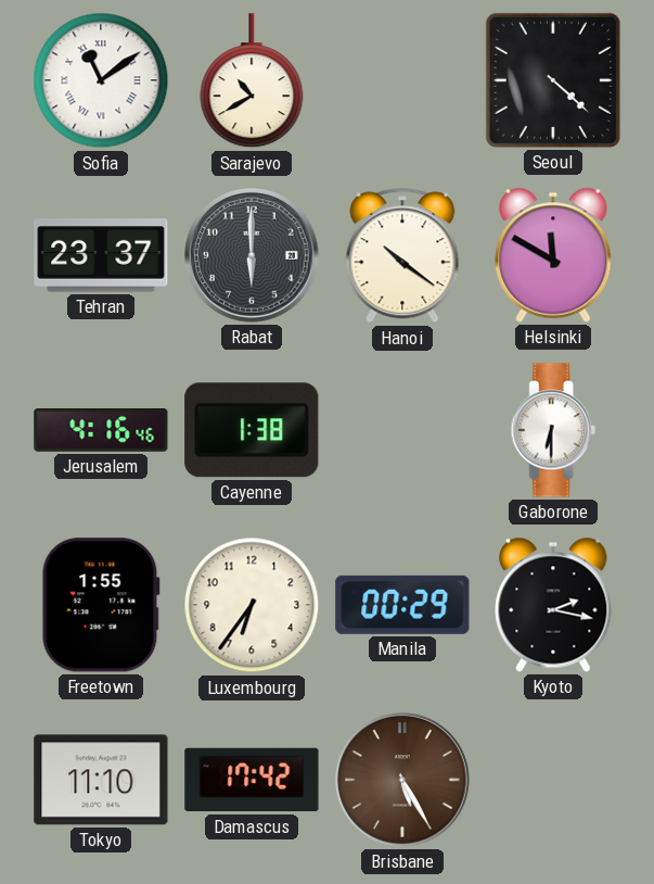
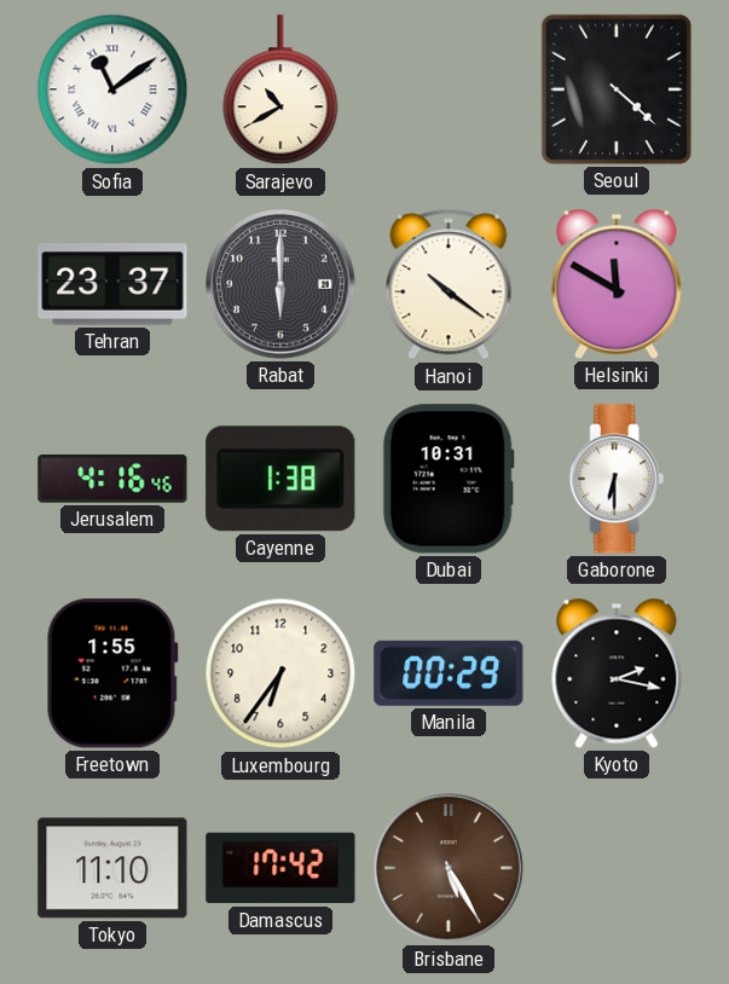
Dubai: none -> 10:31 (449, 479)
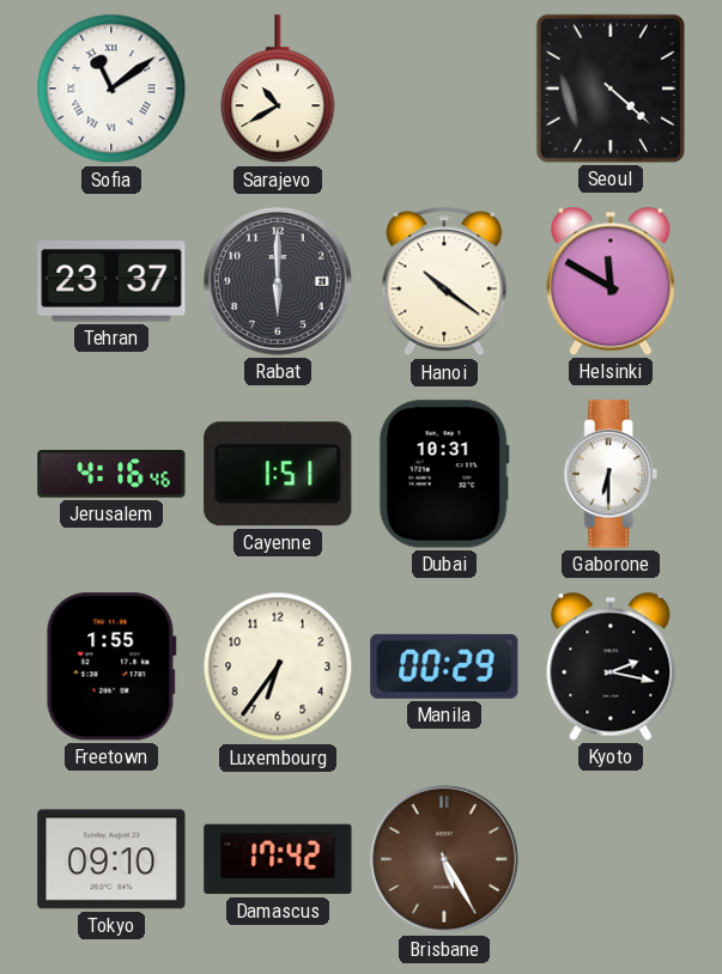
Cayenne: 1:38 -> 1:51 (278, 474)
Tokyo: 11:10 -> 09:10 (111, 859)
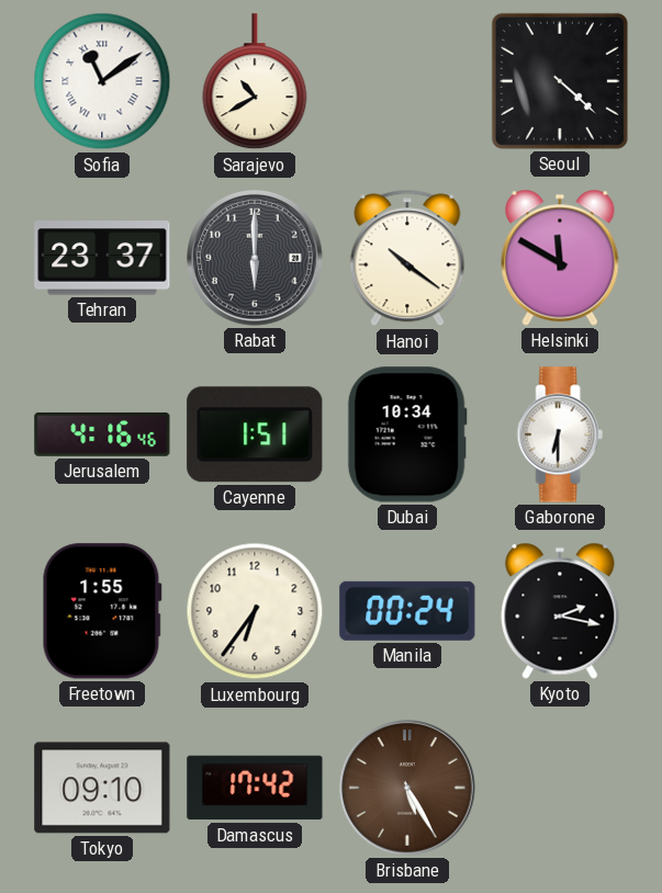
Dubai: 10:31 -> 10:34 (407, 434)
Manila: 00:29 -> 00:24 (407, 611)
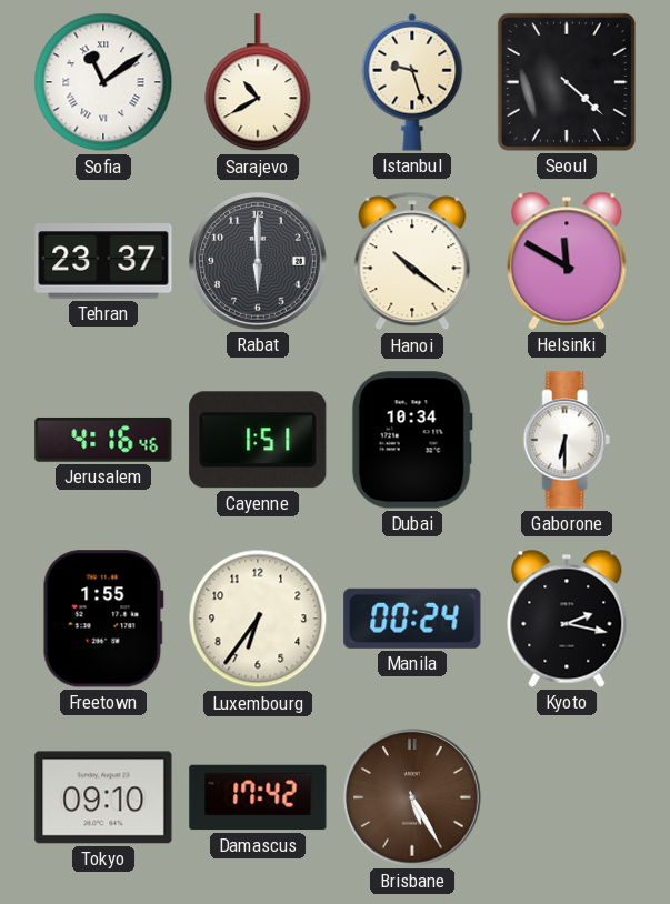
Istanbul: none -> 9:27 (412, 82)
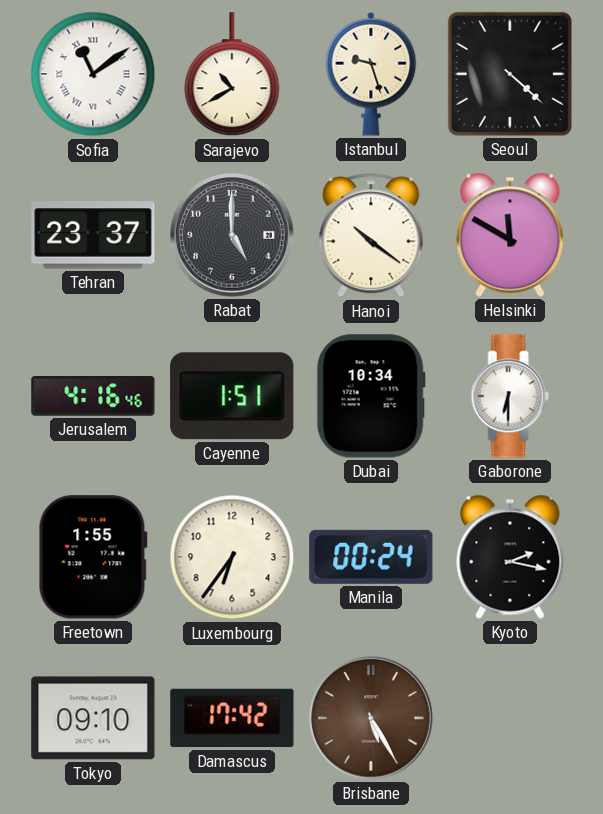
Rabat: 6:00 -> 5:00 (233, 236)
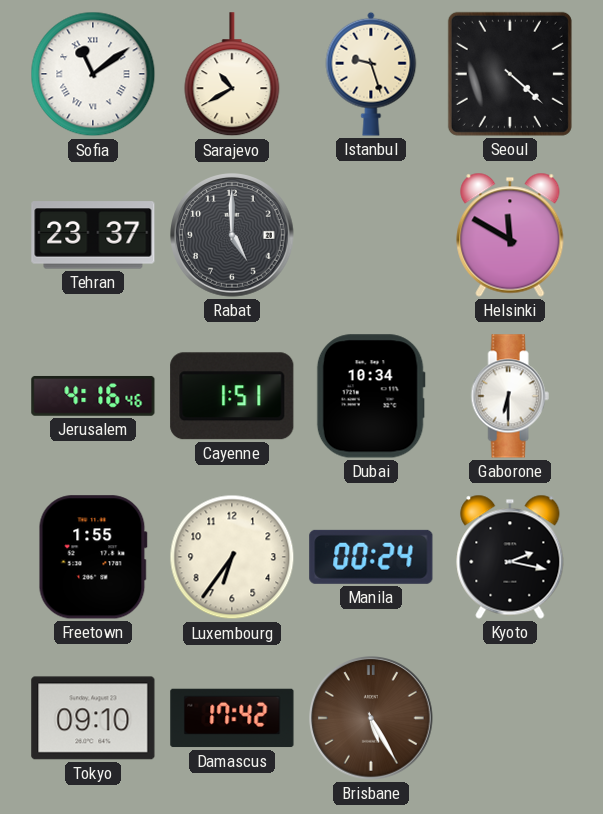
Hanoi: 10:21 -> none (371, 235)
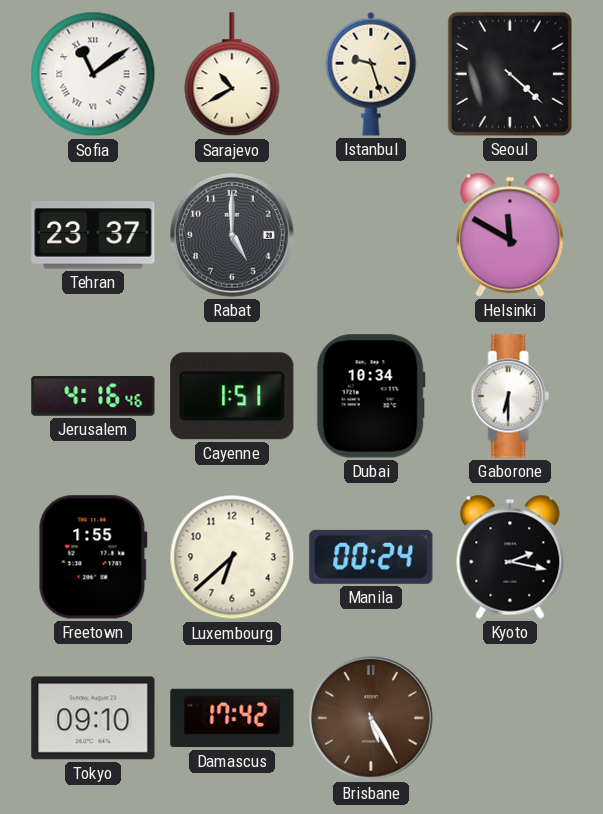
Luxembourg: 6:36 -> 6:38 (232, 557)
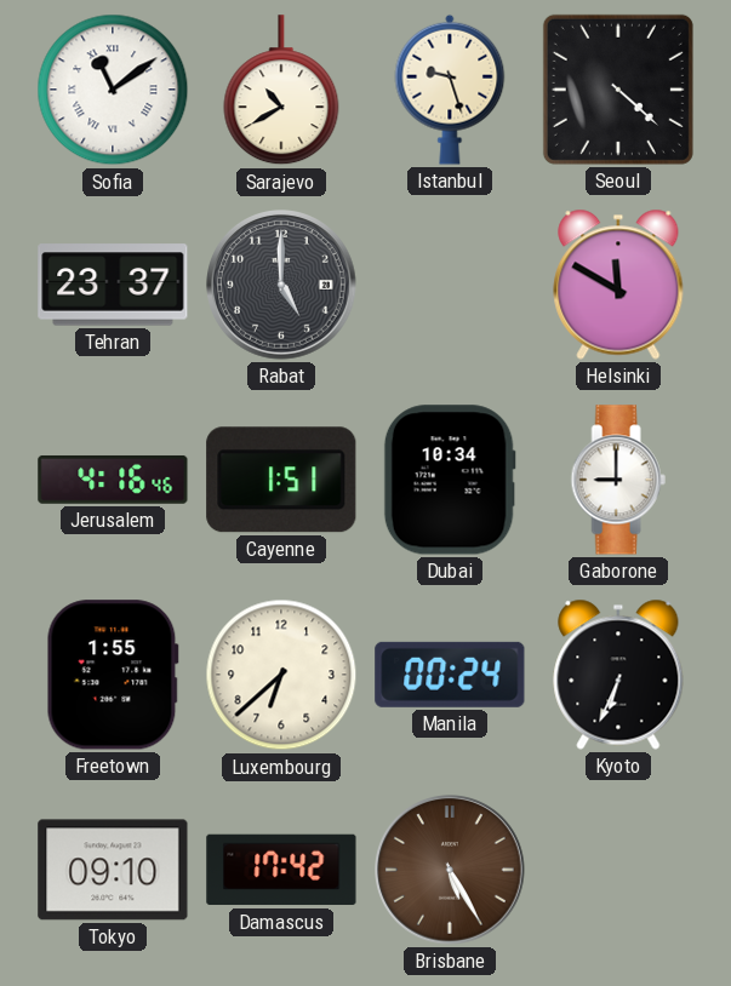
Gaborone: 6:30 -> 9:00 (618, 480)
Kyoto: 2:17 -> 6:34 (618, 675)
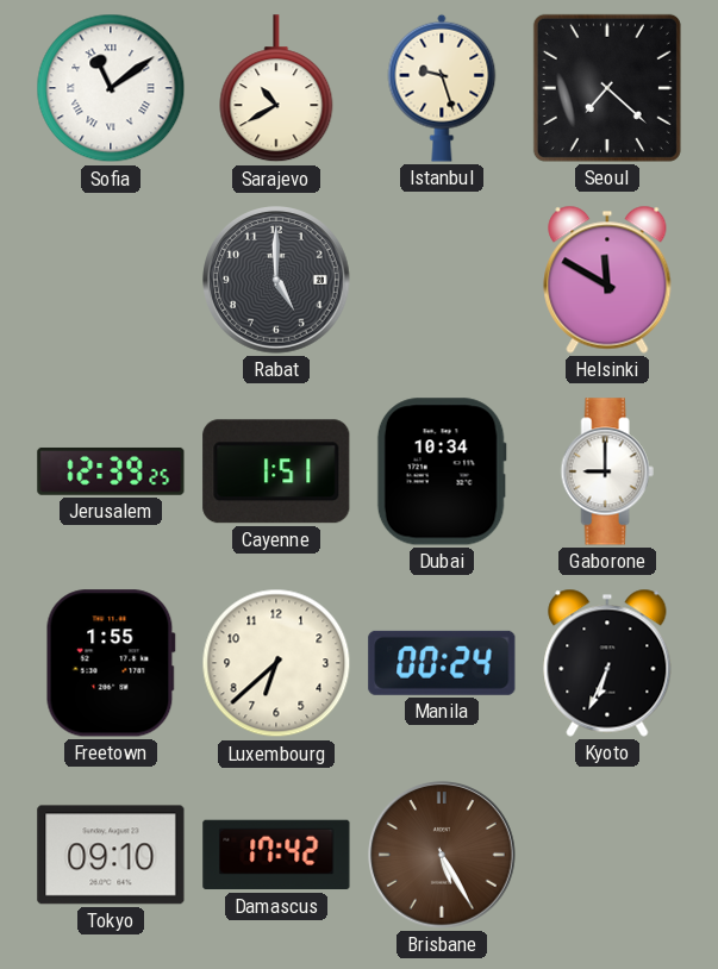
Seoul: 4:22 -> 7:22 (607, 88)
Tehran: 23:37 -> none (113, 285)
Jerusalem: 4:16 -> 12:39 (111, 471)
